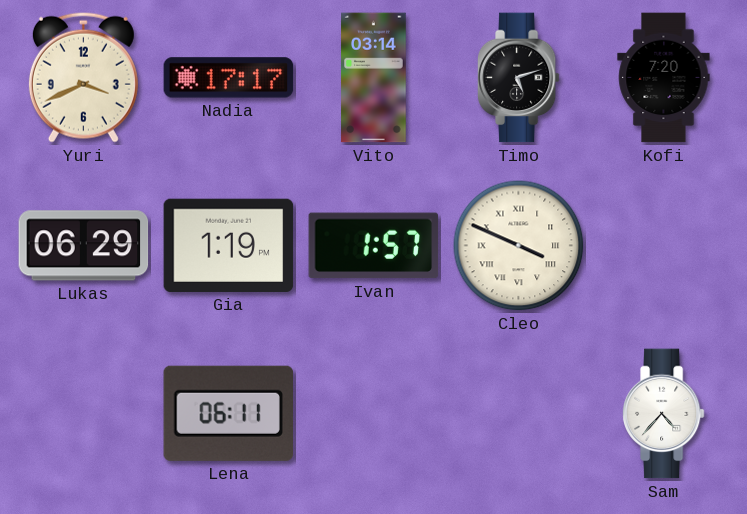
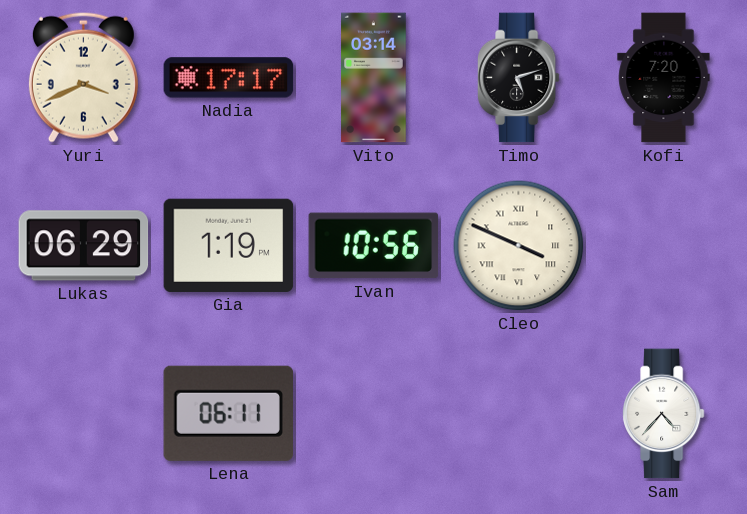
Ivan: 1:57 -> 10:56 (374, 246)
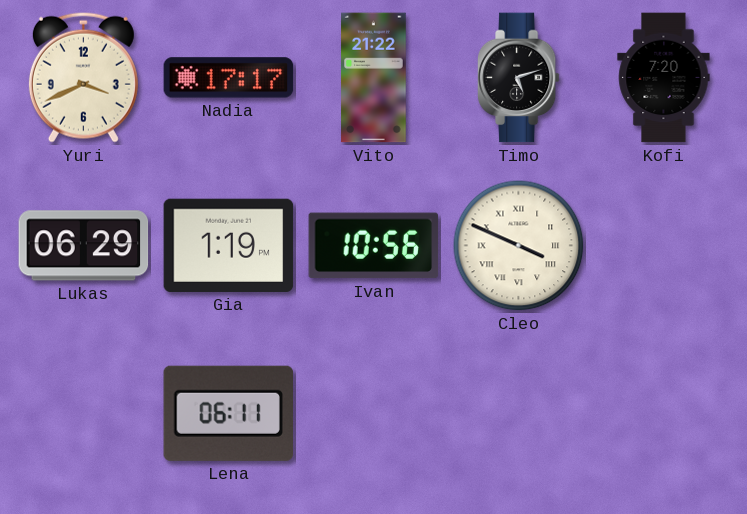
Vito: 03:14 -> 21:22 (374, 78)
Sam: 4:37 -> none (663, 414)
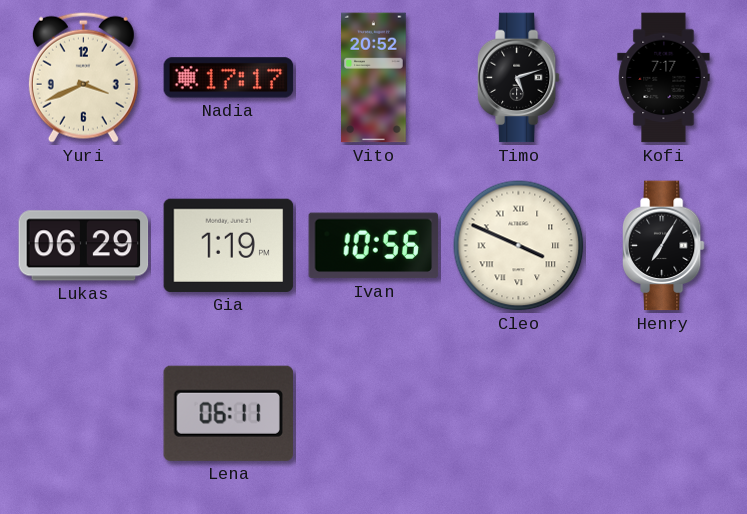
Vito: 21:22 -> 20:52 (374, 78)
Kofi: 7:20 -> 7:17 (664, 78)
Henry: none -> 7:05 (663, 246)
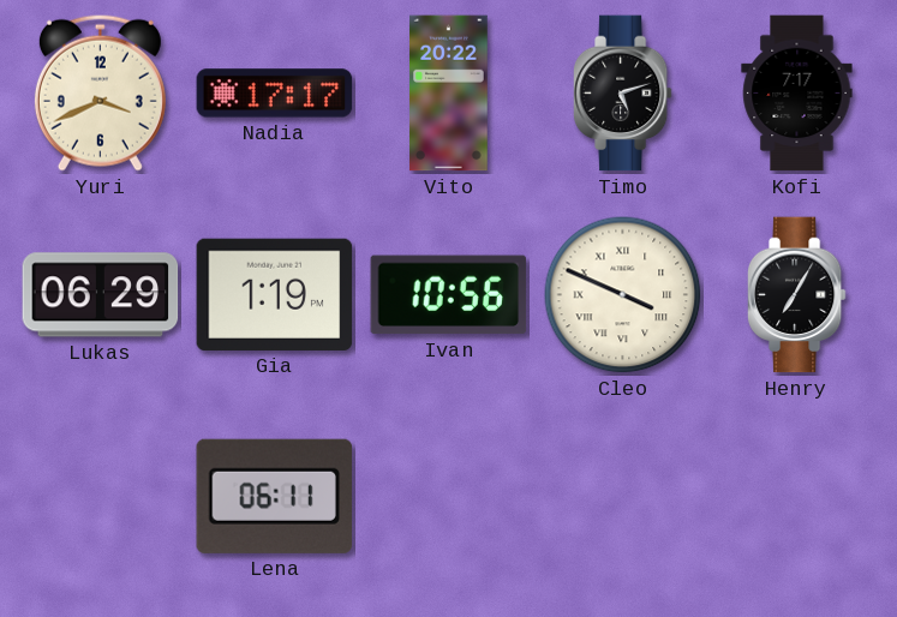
Vito: 20:52 -> 20:22 (449, 94)
